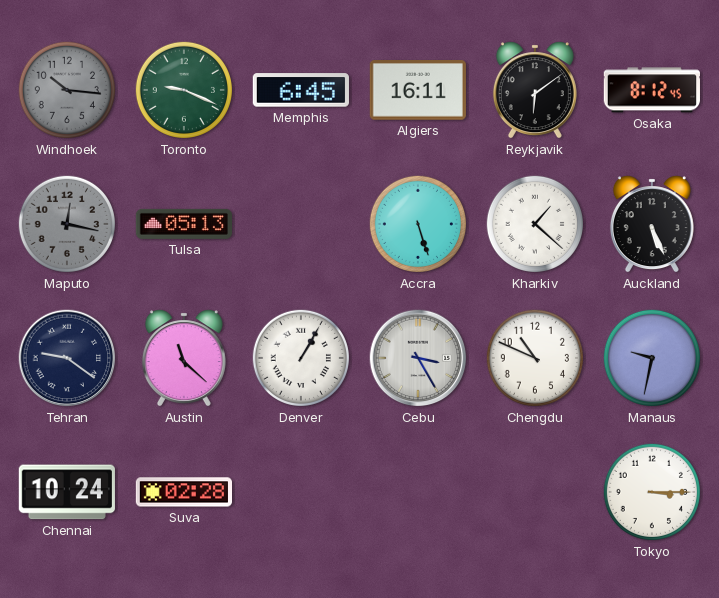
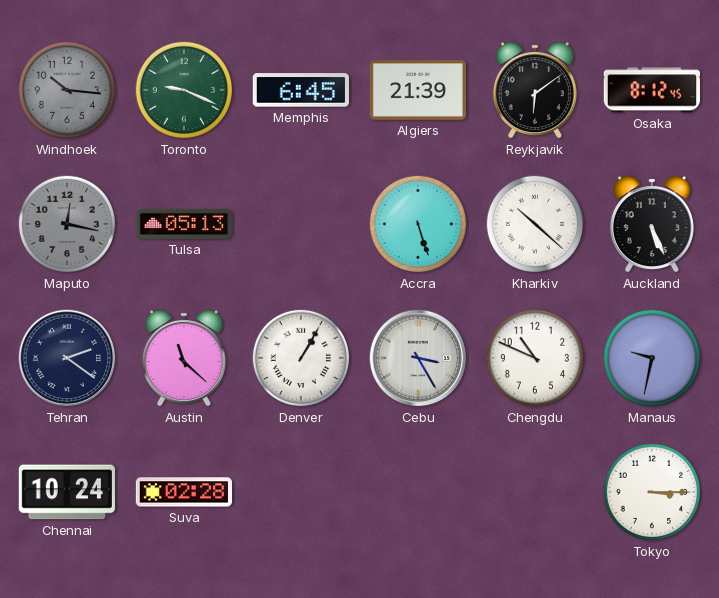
Algiers: 16:11 -> 21:39 (418, 91)
Kharkiv: 1:22 -> 10:22 (535, 224)
Tehran: 9:21 -> 2:21 (67, 358)
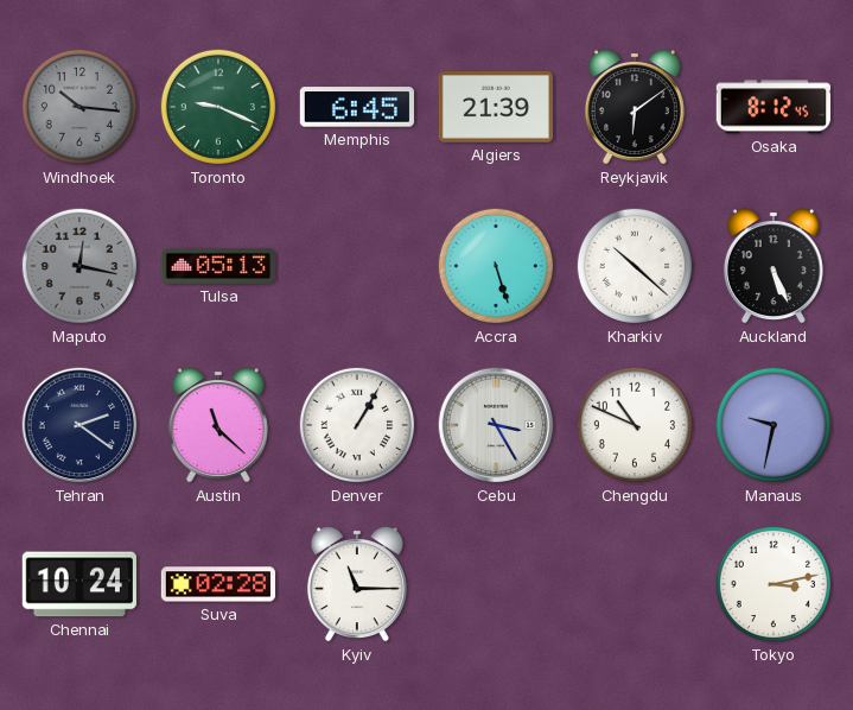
Kyiv: none -> 11:15 (357, 584)
Tokyo: 3:15 -> 3:13 (774, 584)
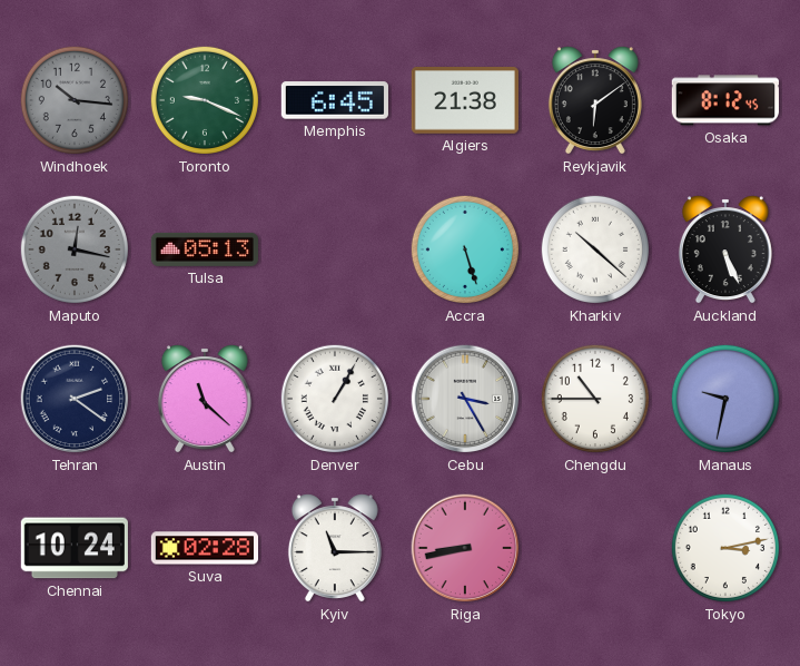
Algiers: 21:39 -> 21:38 (465, 101)
Chengdu: 10:49 -> 10:45 (595, 399)
Riga: none -> 8:43 (465, 548)
